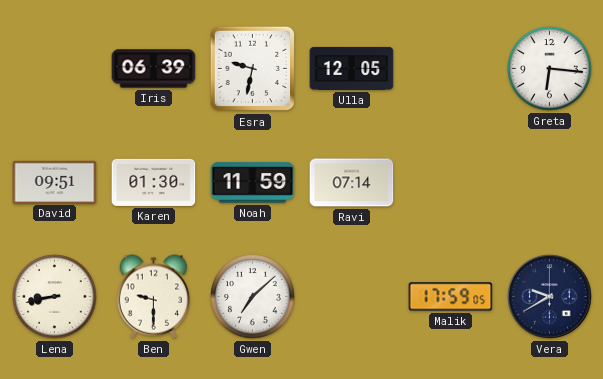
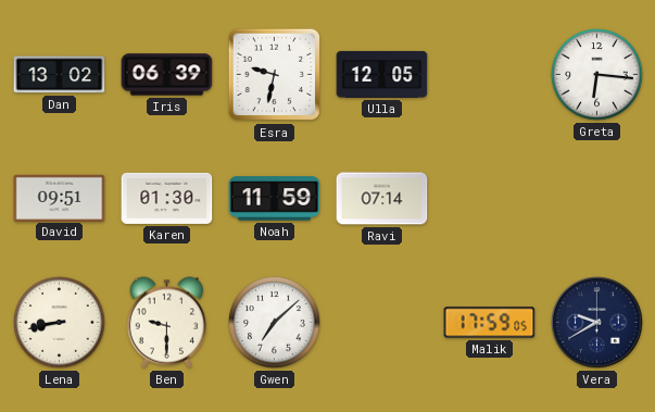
Dan: none -> 13:02 (60, 75)
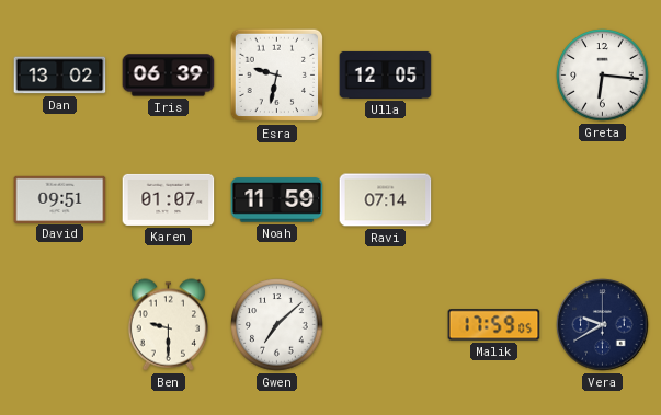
Karen: 01:30 -> 01:07 (169, 199)
Lena: 8:43 -> none (60, 323)
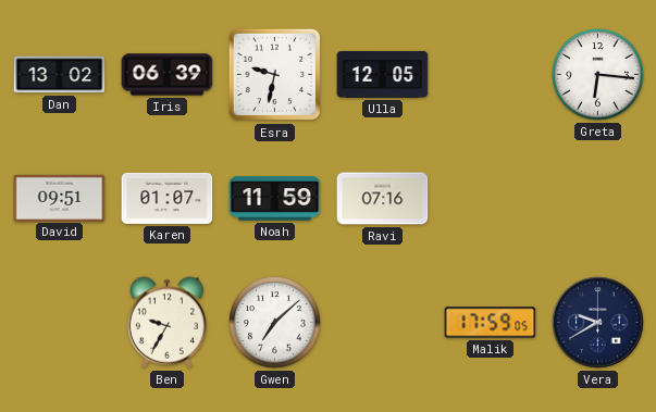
Ravi: 07:14 -> 07:16 (383, 199)
Ben: 9:30 -> 9:35 (166, 323)
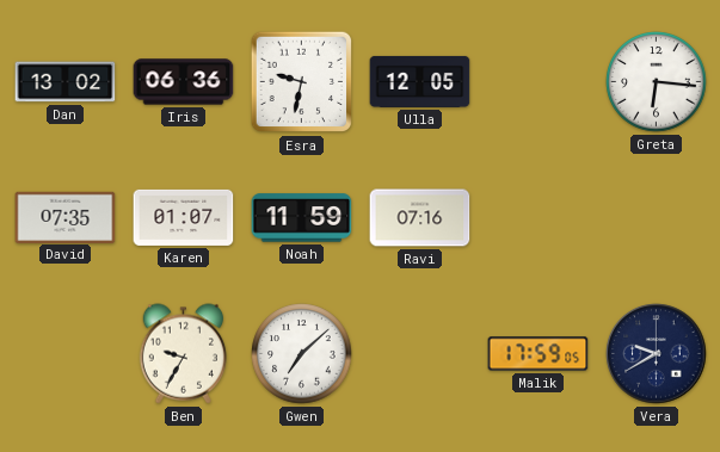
Iris: 06:39 -> 06:36 (184, 82)
David: 09:51 -> 07:35 (66, 217)
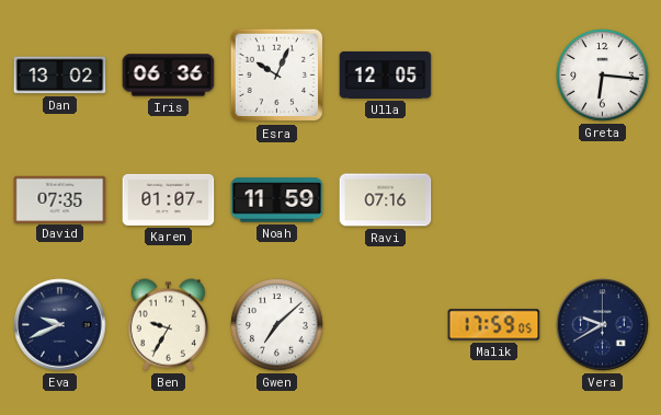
Esra: 9:32 -> 10:04 (277, 76)
Eva: none -> 9:41 (60, 325)
